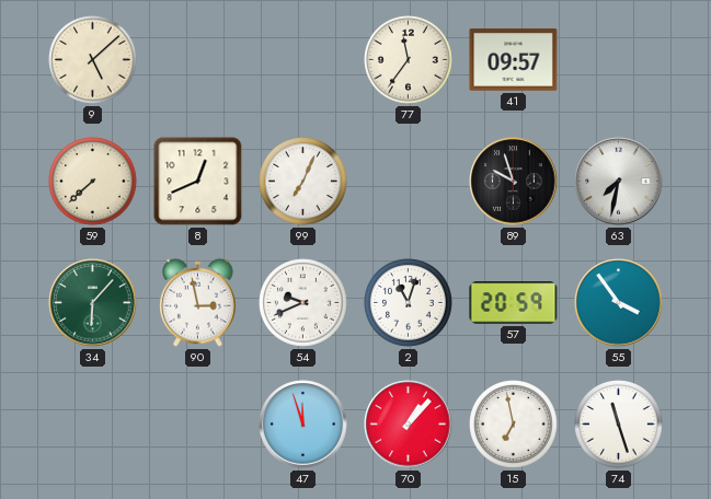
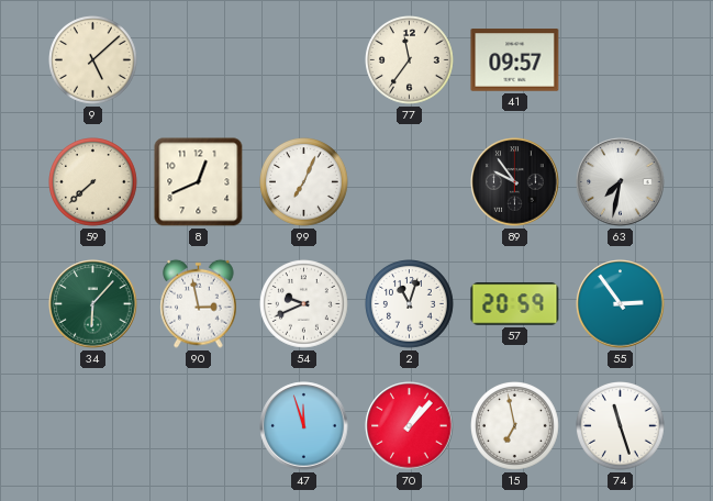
89: 9:57 -> 9:54 (515, 182)
55: 3:54 -> 2:54 (621, 304)
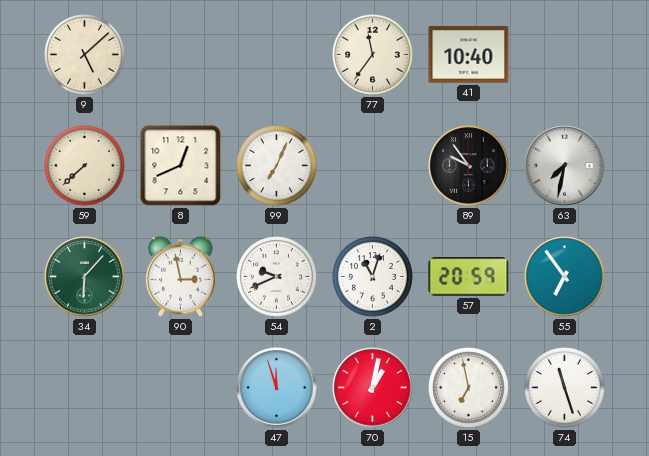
41: 09:57 -> 10:40 (469, 55)
55: 2:54 -> 6:54 (565, 277)
70: 1:07 -> 1:02 (373, 388)
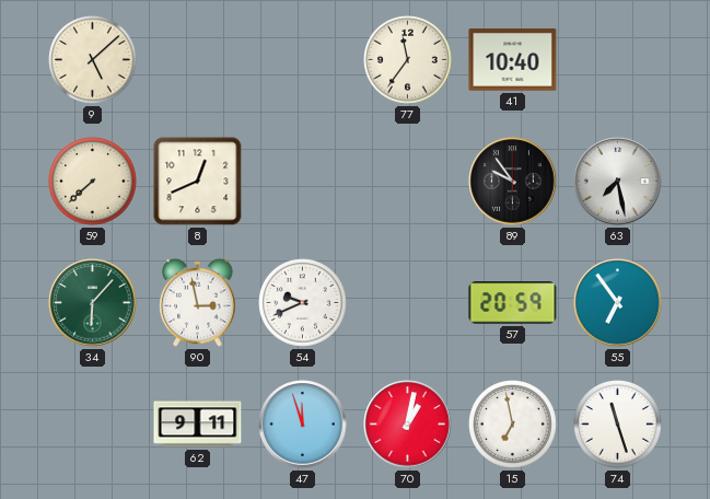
99: 7:04 -> none (277, 166)
63: 7:32 -> 7:28 (618, 182)
2: 11:03 -> none (373, 277)
62: none -> 9:11 (198, 425)
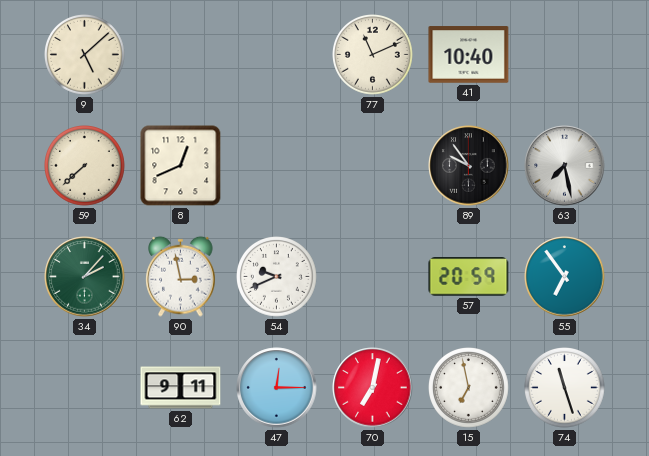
77: 11:36 -> 11:11 (373, 55)
34: 6:07 -> 2:07 (85, 277)
47: 11:57 -> 12:15 (277, 388)
70: 1:02 -> 7:02 (373, 388)
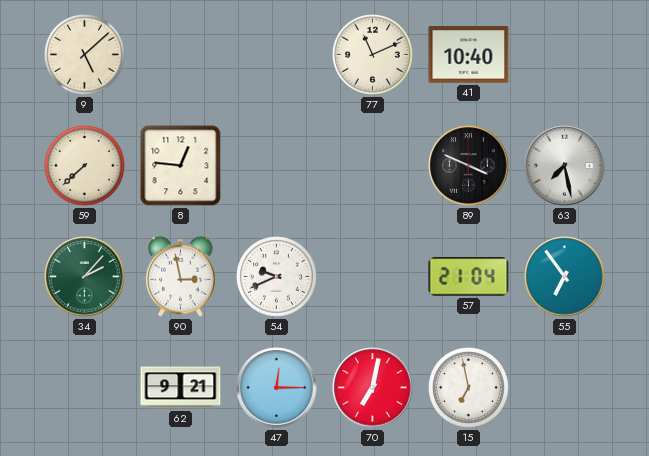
8: 12:41 -> 12:46 (181, 166)
89: 9:54 -> 3:49 (469, 166)
57: 20:59 -> 21:04 (469, 277)
62: 9:11 -> 9:21 (181, 388)
74: 11:27 -> none (565, 388)
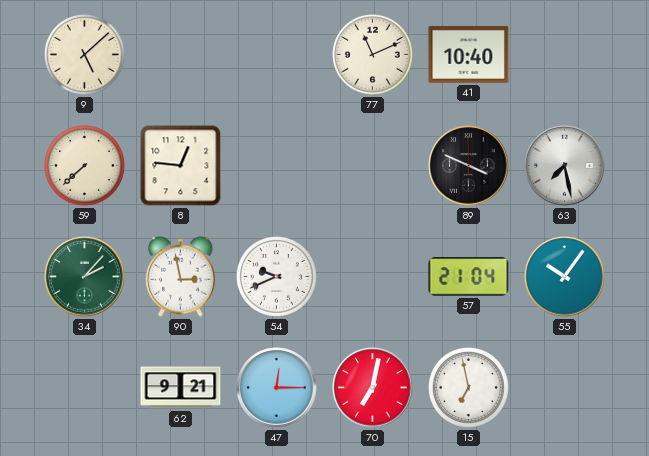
55: 6:54 -> 10:06 (565, 277)
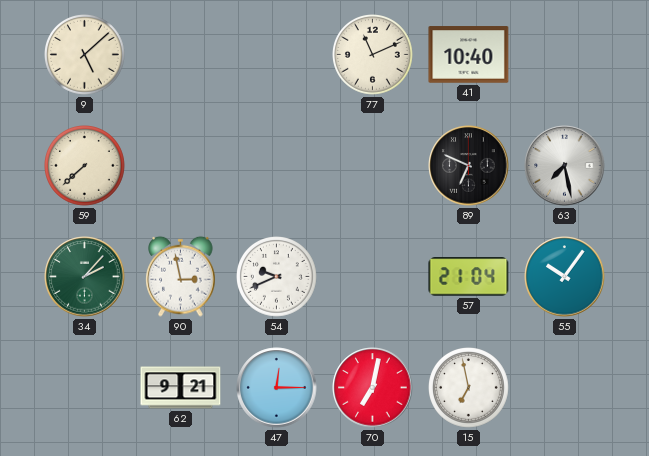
8: 12:46 -> none (181, 166)
89: 3:49 -> 6:49 (469, 166)
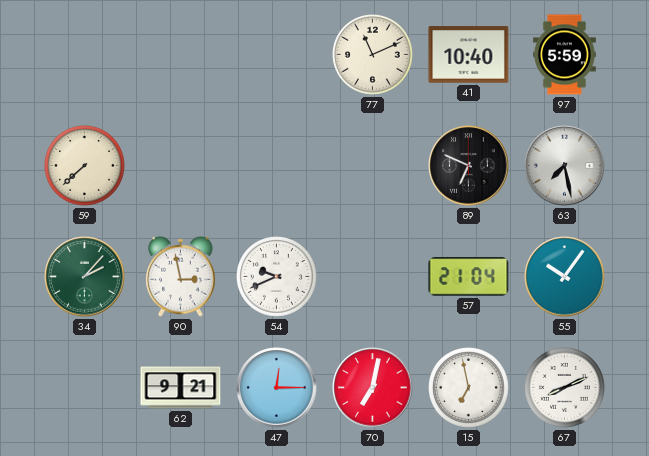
9: 5:08 -> none (85, 55)
97: none -> 5:59 (565, 55)
67: none -> 8:11 (565, 388)
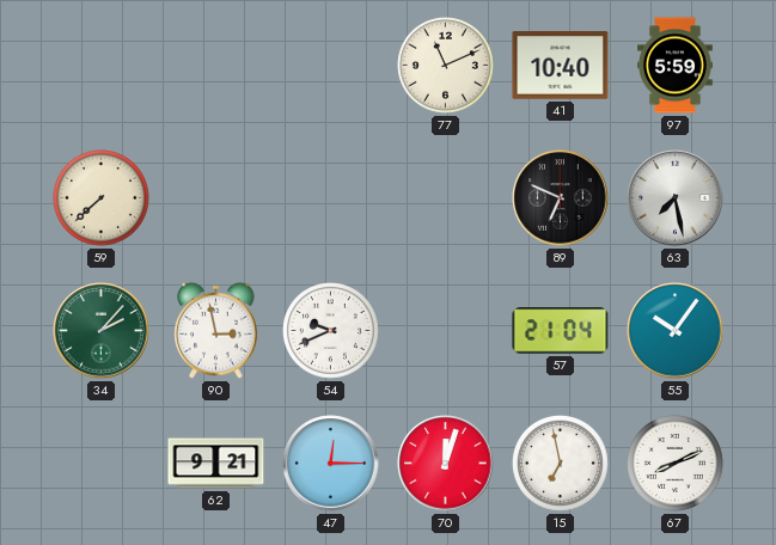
70: 7:02 -> 12:03 (446, 464)
